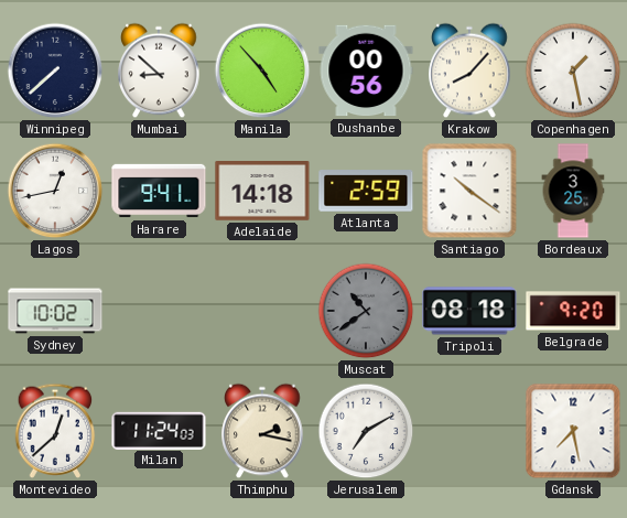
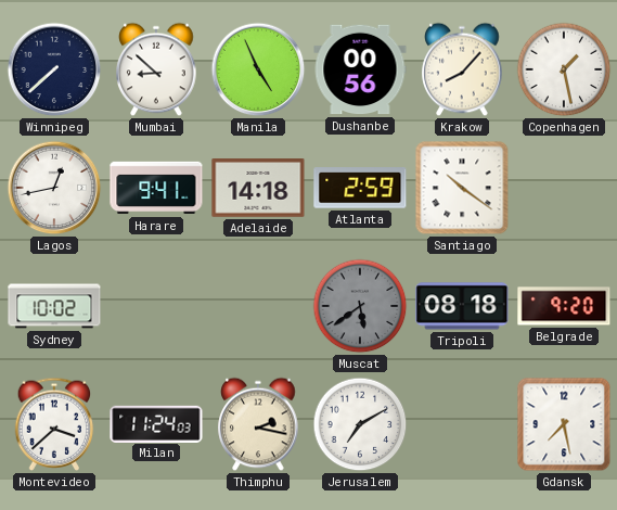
Manila: 4:53 -> 4:56 (258, 69)
Bordeaux: 3:25 -> none (573, 191)
Muscat: 10:39 -> 5:39 (360, 306)
Montevideo: 12:38 -> 3:38 (54, 424)
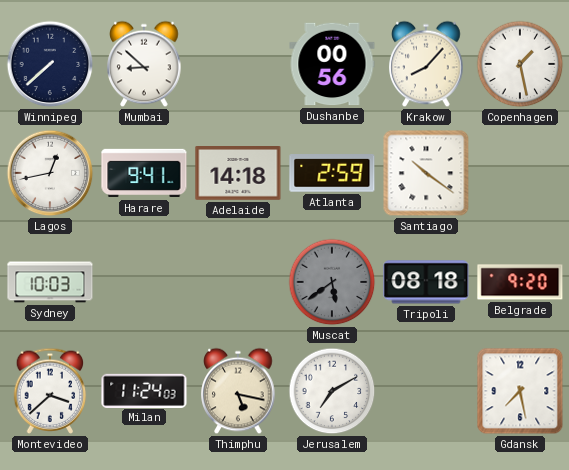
Manila: 4:56 -> none (258, 69)
Sydney: 10:02 -> 10:03 (50, 282)
Thimphu: 2:17 -> 5:17 (238, 391)
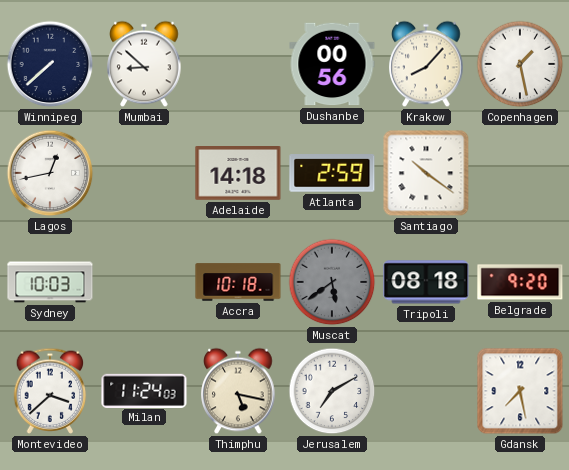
Harare: 9:41 -> none (144, 173)
Accra: none -> 10:18 (238, 282)
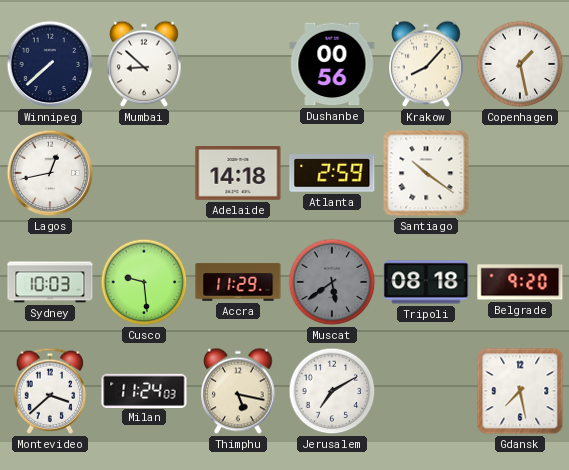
Cusco: none -> 9:29 (144, 282)
Accra: 10:18 -> 11:29 (238, 282)
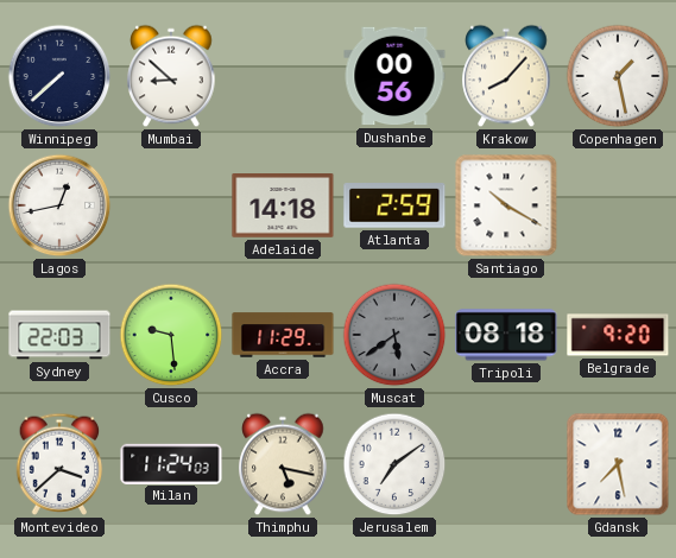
Santiago: 10:21 -> 10:20 (506, 205)
Sydney: 10:03 -> 22:03 (59, 335)
Jerusalem: 7:10 -> 7:09 (394, 464)
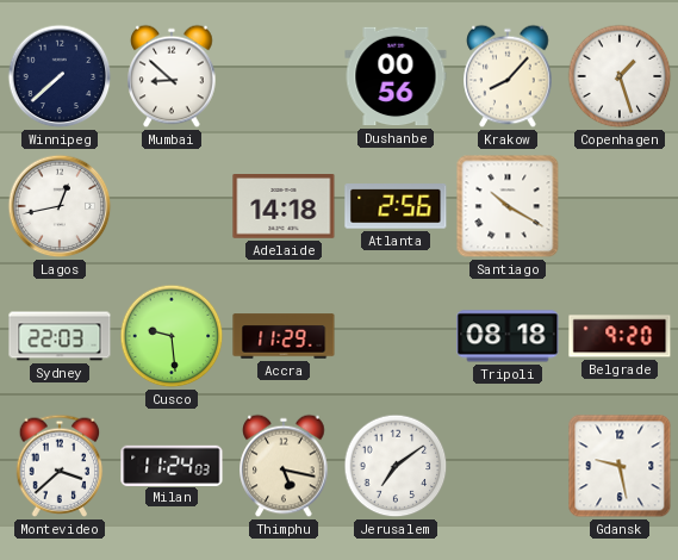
Copenhagen: 1:28 -> 1:27 (620, 76)
Atlanta: 2:59 -> 2:56 (396, 206)
Muscat: 5:39 -> none (394, 335)
Gdansk: 7:28 -> 9:28 (620, 466)
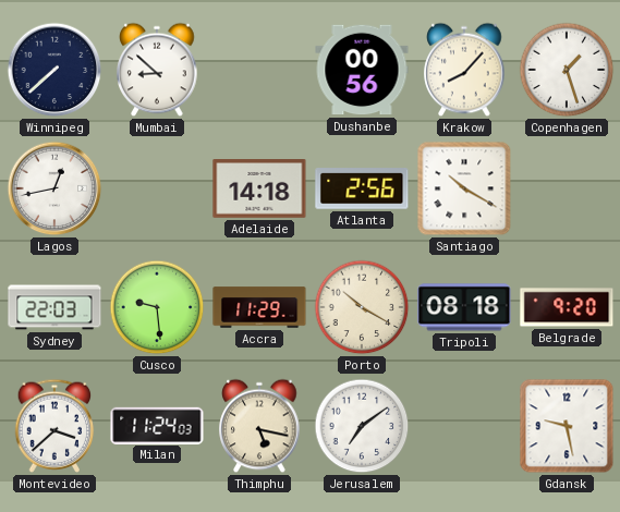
Porto: none -> 10:20 (362, 307)
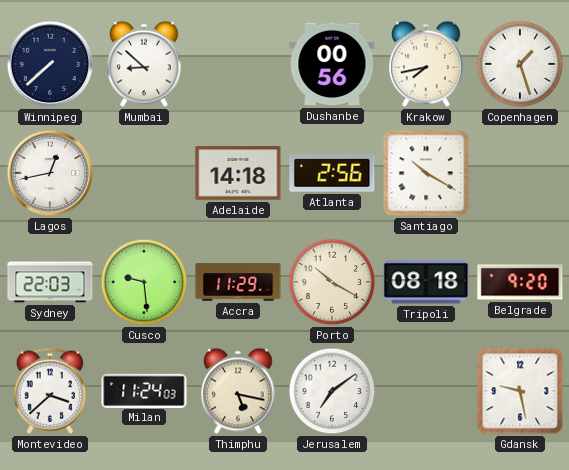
Krakow: 8:07 -> 7:43 (426, 64)
